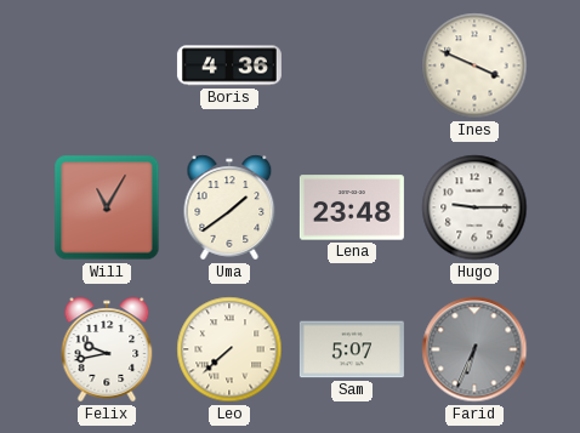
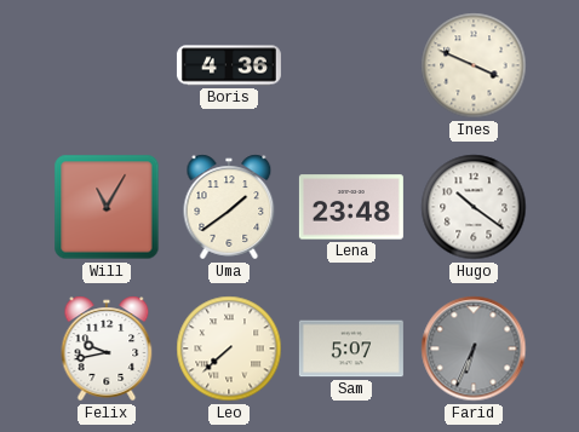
Hugo: 9:15 -> 10:21 (474, 207)
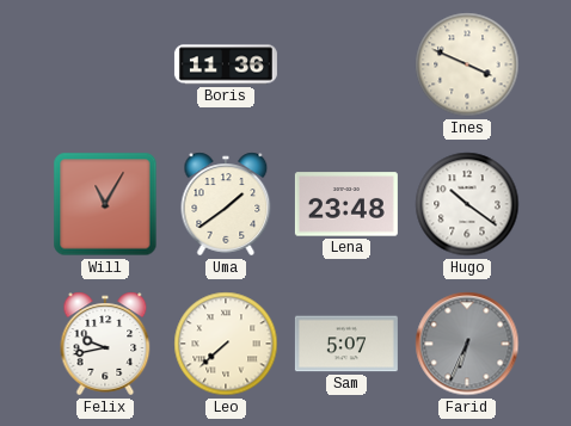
Boris: 4:36 -> 11:36 (226, 64)
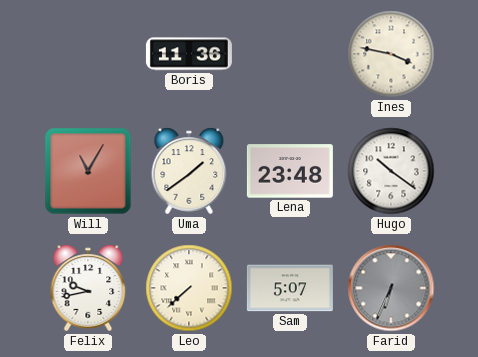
Ines: 3:49 -> 3:47 (391, 54)
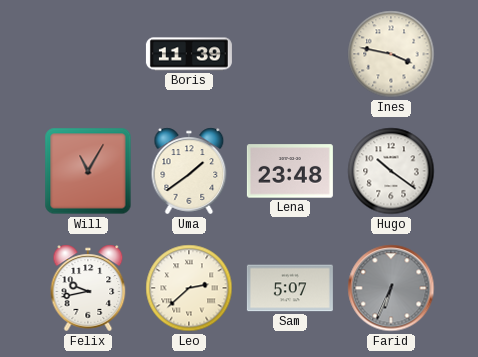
Boris: 11:36 -> 11:39 (189, 54)
Leo: 7:38 -> 2:38 (189, 288)
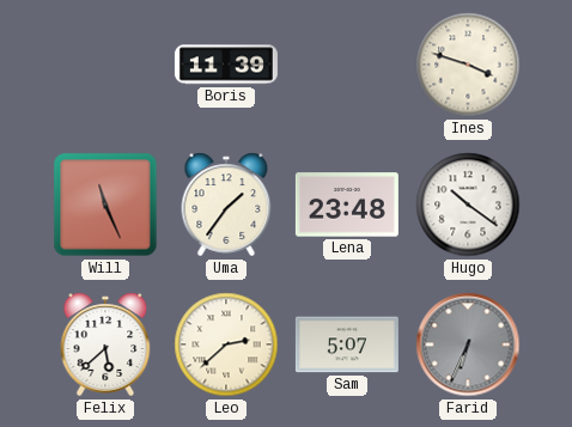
Ines: 3:47 -> 3:48 (468, 65)
Will: 11:05 -> 11:26 (105, 205)
Uma: 1:39 -> 1:36 (226, 205)
Felix: 9:43 -> 5:38 (105, 344)
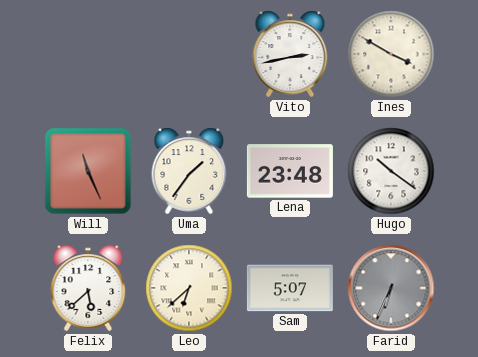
Boris: 11:39 -> none (226, 65)
Vito: none -> 2:43 (290, 54)
Ines: 3:48 -> 3:50 (391, 54)
Leo: 2:38 -> 6:38 (189, 288)
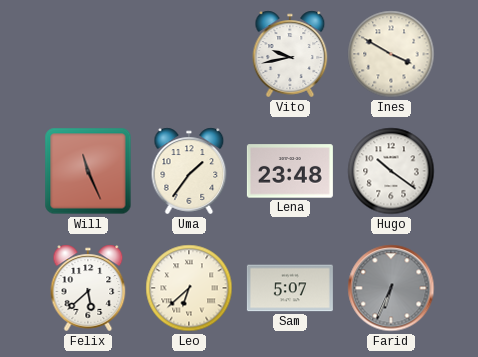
Vito: 2:43 -> 9:43 (290, 54)
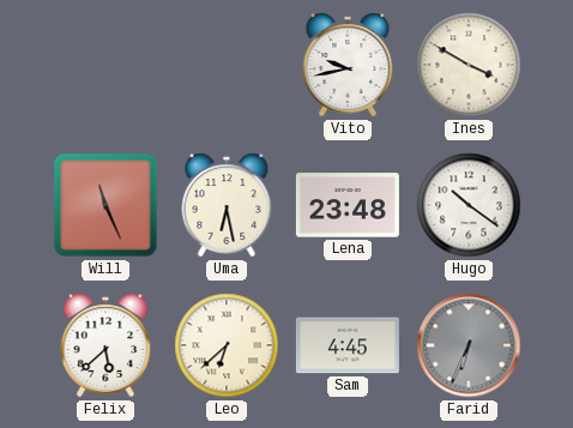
Uma: 1:36 -> 6:28 (227, 205)
Sam: 5:07 -> 4:45 (348, 345)
